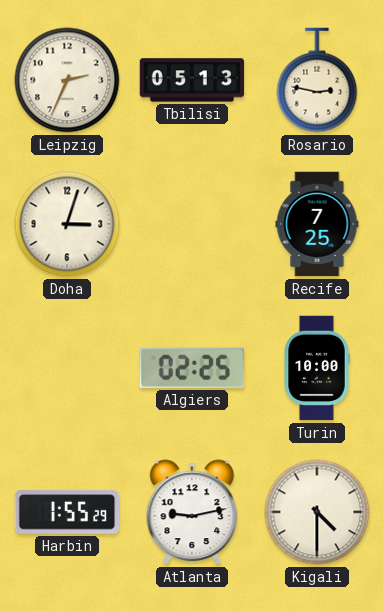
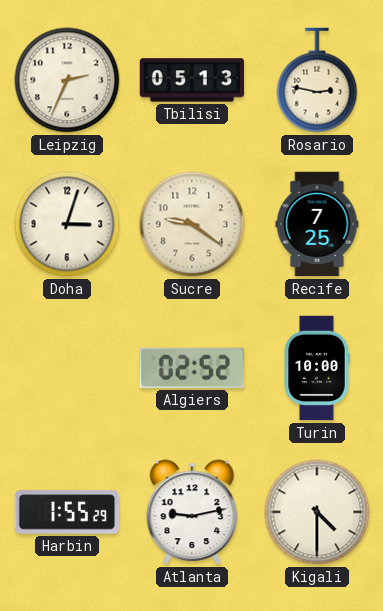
Sucre: none -> 9:21 (192, 224)
Algiers: 02:25 -> 02:52 (192, 368)
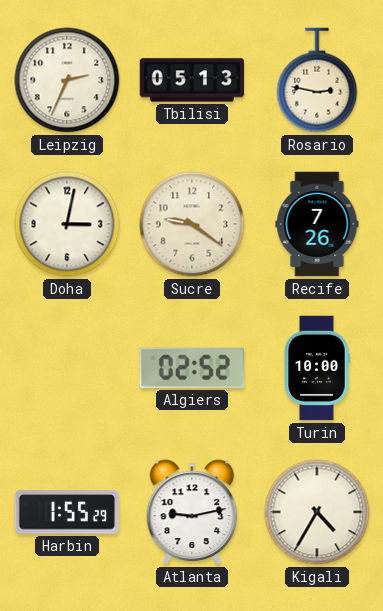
Doha: 3:03 -> 3:02 (67, 224)
Recife: 7:25 -> 7:26 (317, 224)
Kigali: 4:30 -> 4:35 (317, 512)
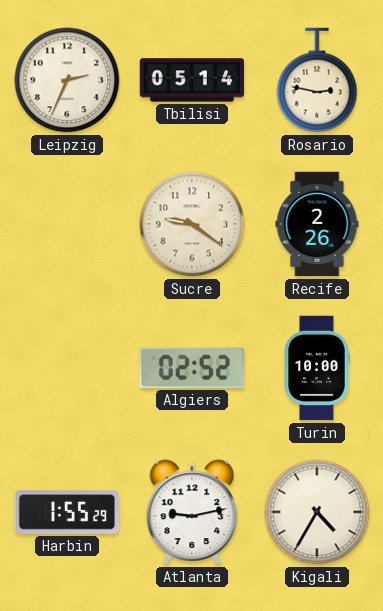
Tbilisi: 05:13 -> 05:14 (192, 80)
Doha: 3:02 -> none (67, 224)
Recife: 7:26 -> 2:26 (317, 224)
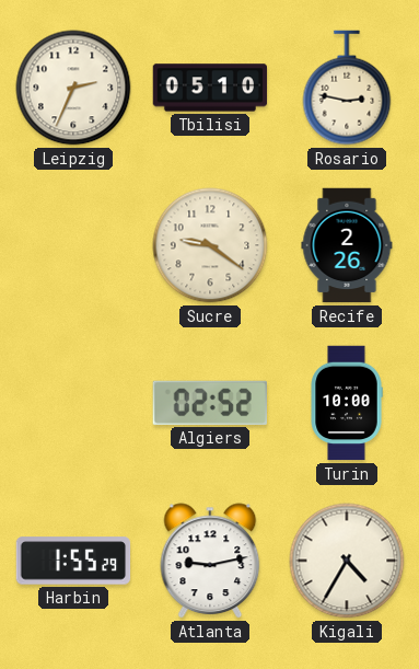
Tbilisi: 05:14 -> 05:10 (210, 88)
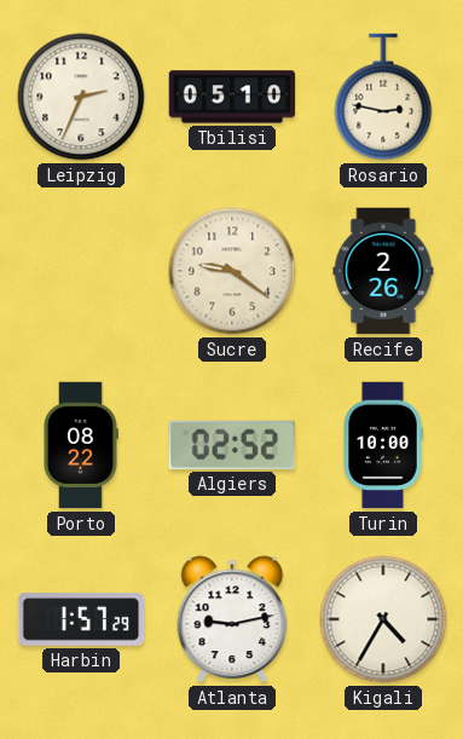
Porto: none -> 08:22 (81, 445)
Harbin: 1:55 -> 1:57 (81, 619)
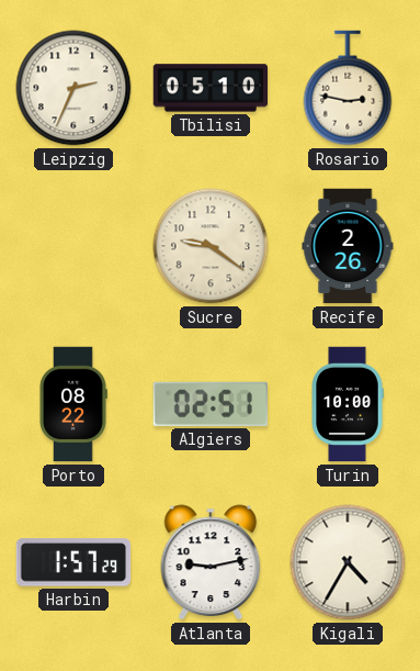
Algiers: 02:52 -> 02:51 (211, 404)
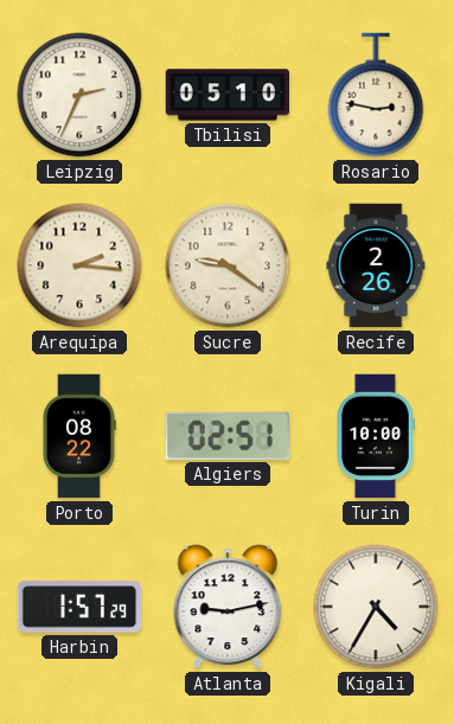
Arequipa: none -> 2:16 (79, 265)
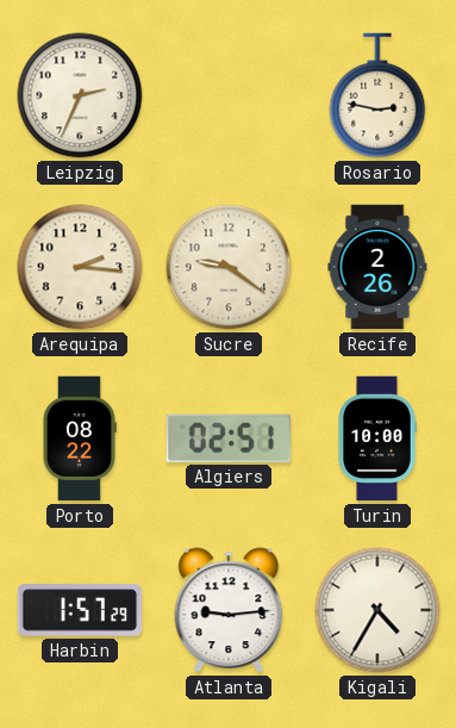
Tbilisi: 05:10 -> none (228, 95)
Atlanta: 9:13 -> 9:14 (229, 610)
